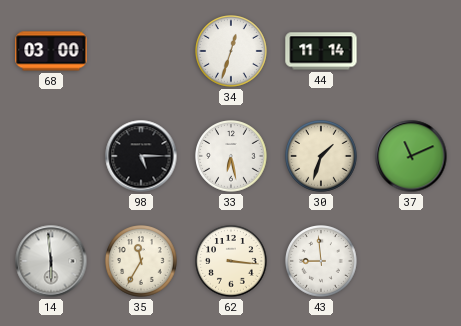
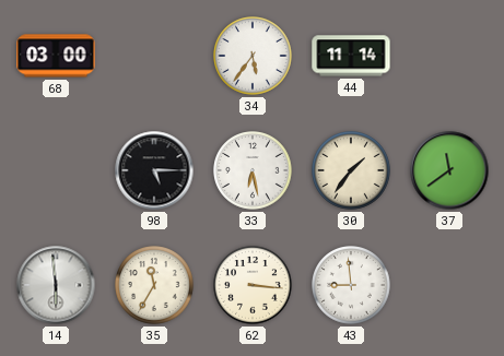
34: 12:33 -> 5:36 (253, 56)
30: 1:33 -> 1:36 (351, 170)
37: 11:11 -> 11:39 (449, 170)
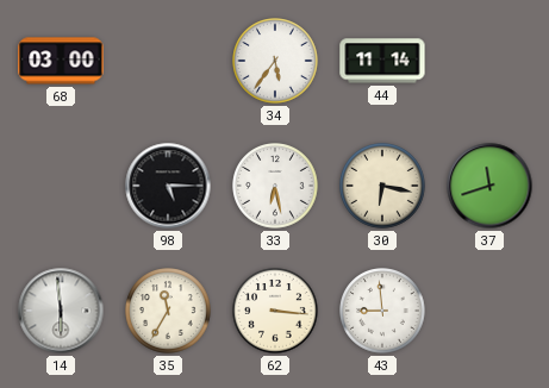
30: 1:36 -> 6:17 (382, 186)
37: 11:39 -> 11:42 (489, 186)
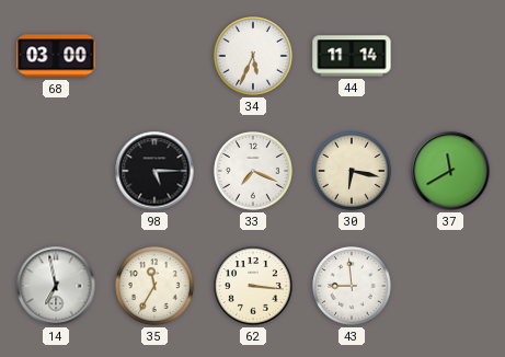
34: 5:36 -> 5:34 (253, 56)
33: 6:28 -> 7:19 (253, 171)
37: 11:42 -> 11:40 (450, 171)
14: 5:59 -> 6:58 (56, 286)
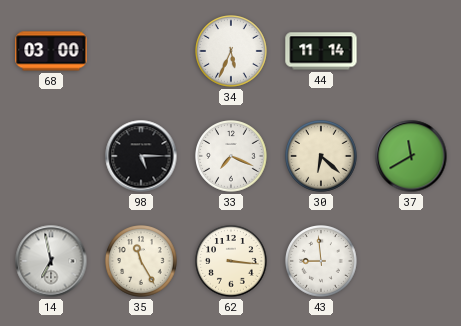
30: 6:17 -> 6:22 (321, 156)
35: 11:35 -> 11:25 (141, 261)
